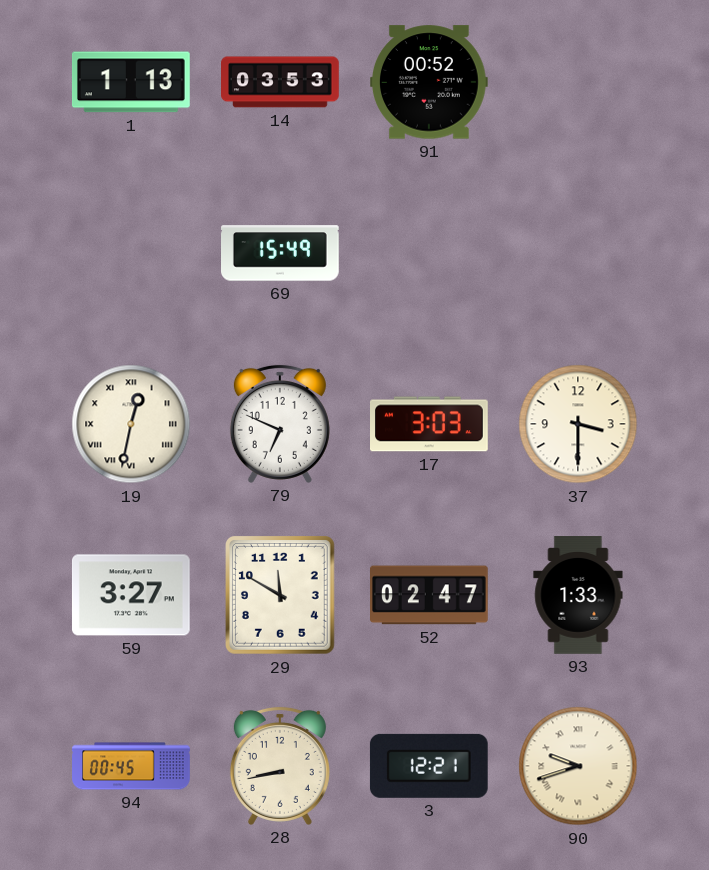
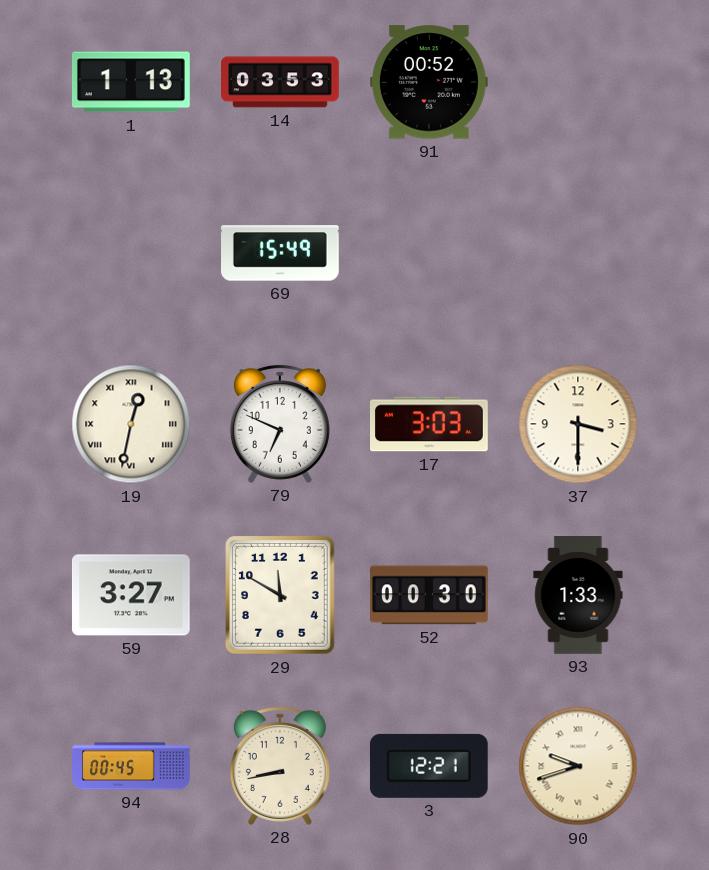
52: 02:47 -> 00:30 (430, 595)
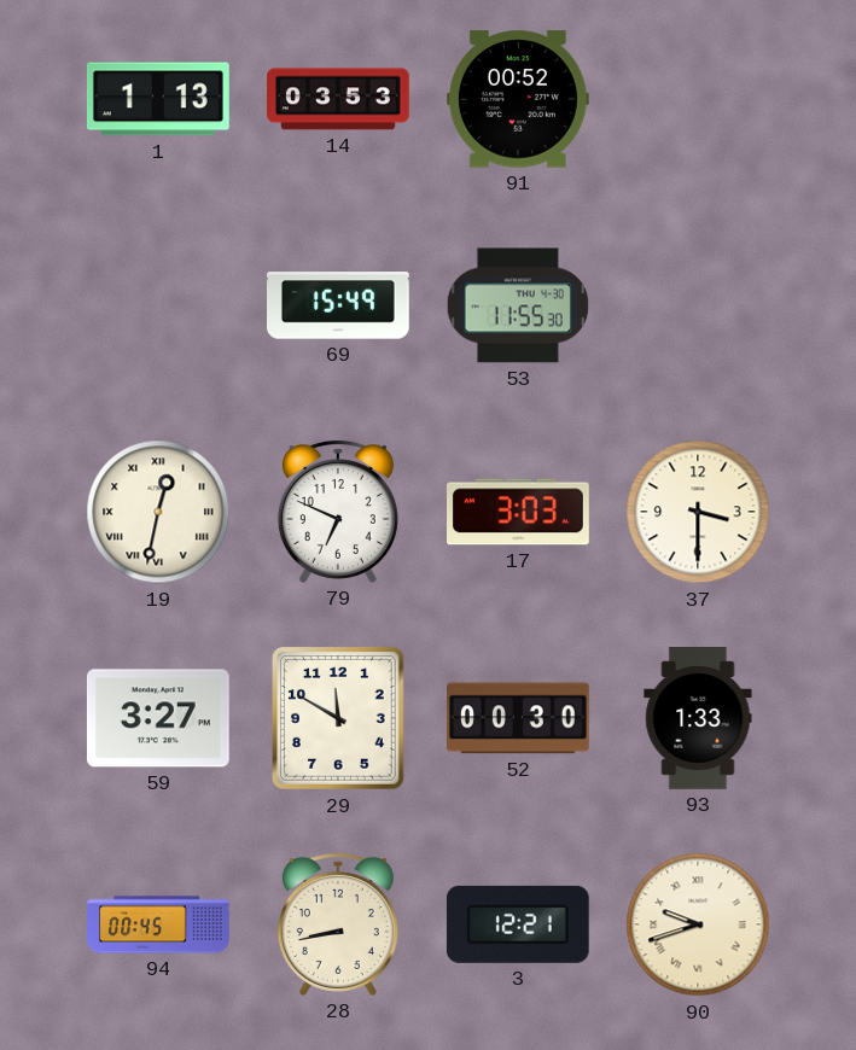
53: none -> 11:55 (518, 305)
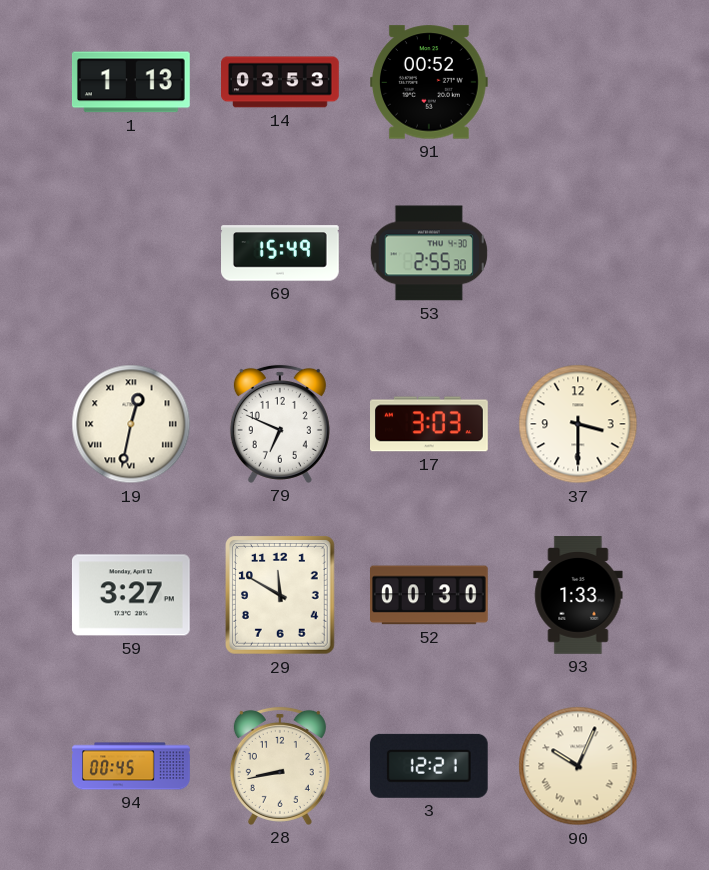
53: 11:55 -> 2:55 (429, 253)
90: 9:42 -> 10:04 (578, 766)
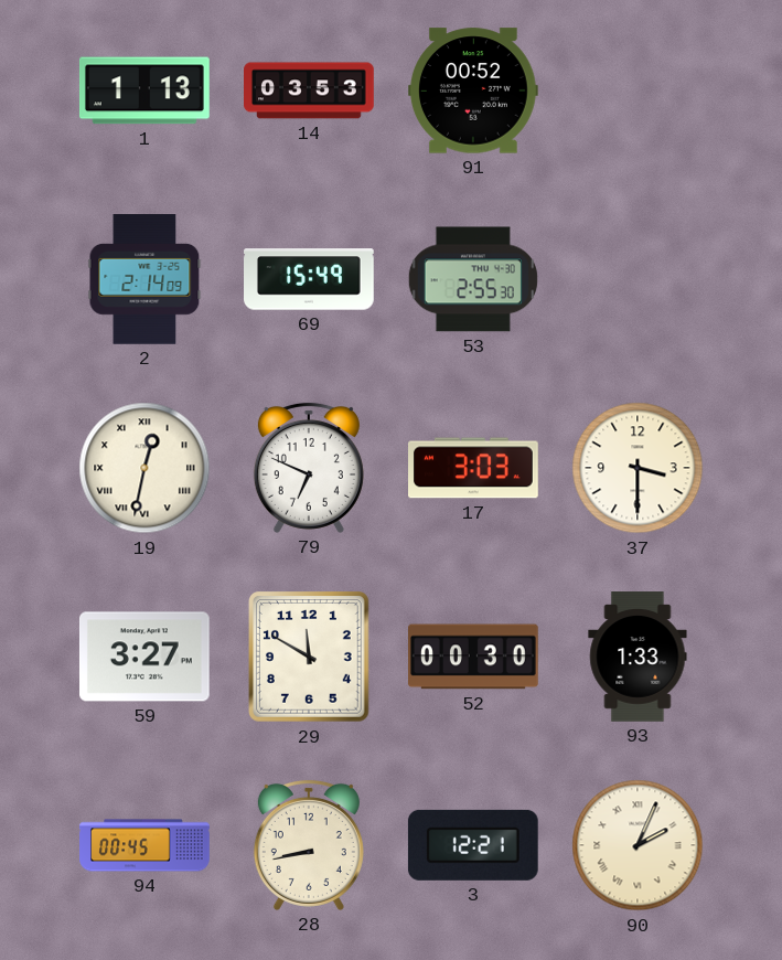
2: none -> 2:14 (144, 280)
90: 10:04 -> 2:04 (638, 845)
